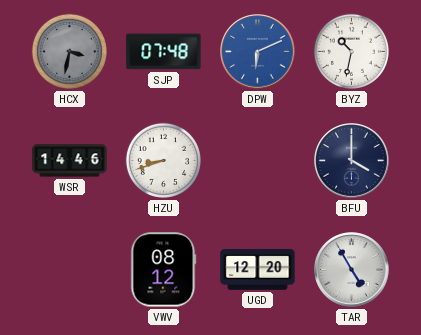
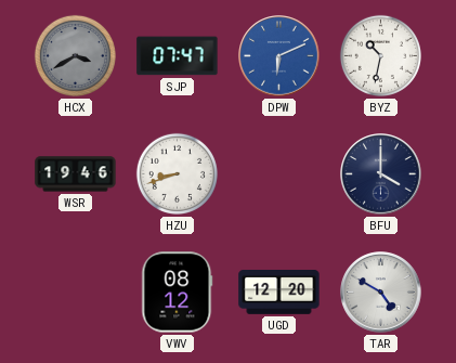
HCX: 3:32 -> 3:40 (75, 55)
SJP: 07:48 -> 07:47 (178, 56)
WSR: 14:46 -> 19:46 (76, 174)
TAR: 4:55 -> 4:50 (381, 293)
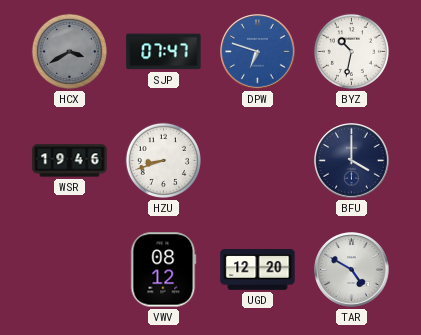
DPW: 6:11 -> 6:48 (258, 52)
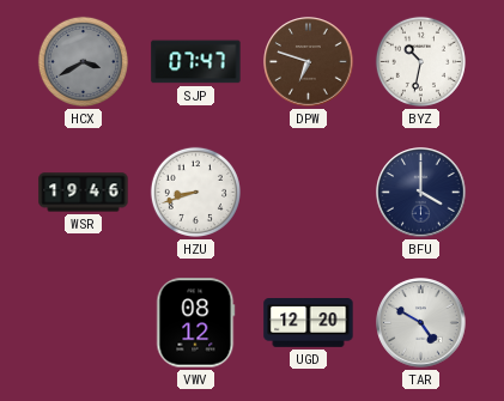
DPW dial: blue -> brown (309, 62)
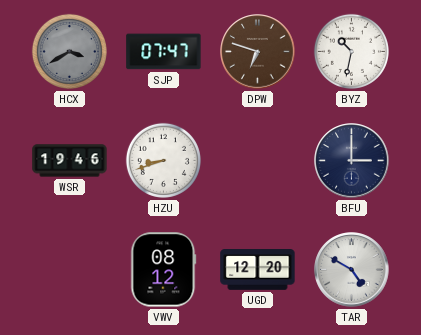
BFU: 4:00 -> 3:00 (352, 161)
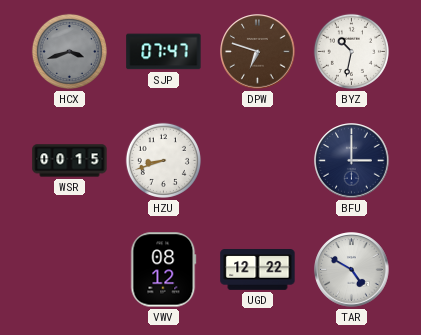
HCX: 3:40 -> 3:42 (69, 51)
WSR: 19:46 -> 00:15 (70, 161)
UGD: 12:20 -> 12:22 (258, 270)
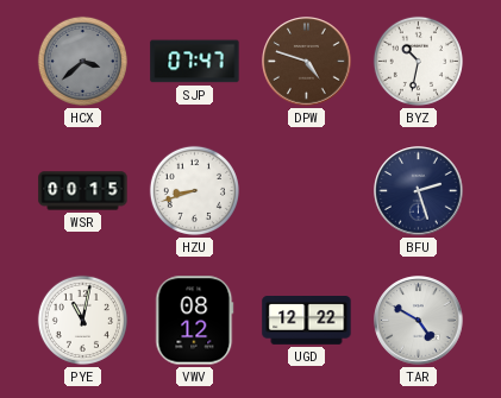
HCX: 3:42 -> 3:38 (82, 61)
DPW: 6:48 -> 4:48 (307, 62)
BFU: 3:00 -> 2:27 (419, 191)
PYE: none -> 11:02 (82, 320)
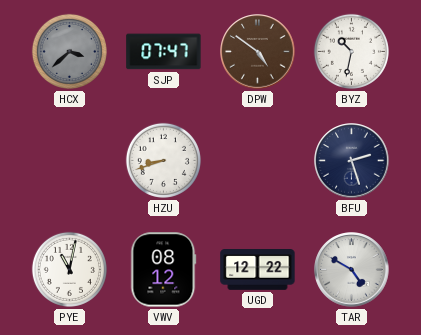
DPW: 4:48 -> 4:51 (258, 52)
WSR: 00:15 -> none (83, 191)
